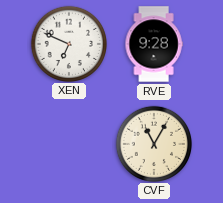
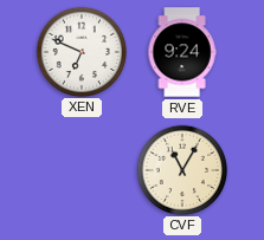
RVE: 9:28 -> 9:24 (182, 52)
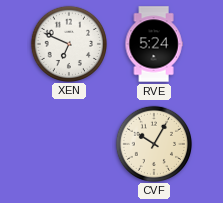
RVE: 9:24 -> 5:24 (154, 44)
CVF: 11:05 -> 10:05 (153, 143)
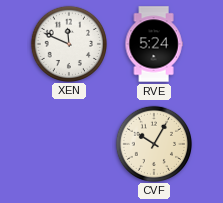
XEN: 6:49 -> 11:49 (68, 43)
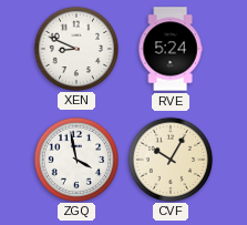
XEN: 11:49 -> 8:49 (75, 48)
ZGQ: none -> 3:58 (75, 158)
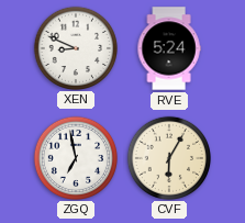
ZGQ: 3:58 -> 6:58 (75, 157)
CVF: 10:05 -> 6:05 (168, 157)
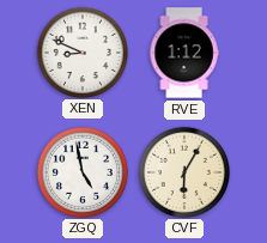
RVE: 5:24 -> 1:12 (184, 53)
ZGQ: 6:58 -> 4:58 (81, 171)
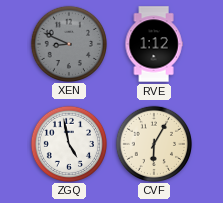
XEN dial: white -> grey (68, 43)
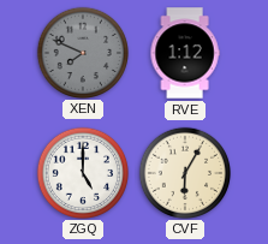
XEN: 8:49 -> 7:49 (82, 52)
ZGQ: 4:58 -> 5:00 (82, 172)
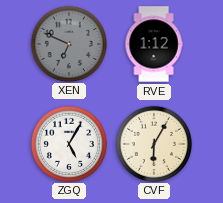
XEN: 7:49 -> 6:49 (68, 43)
ZGQ: 5:00 -> 5:05 (68, 143)
